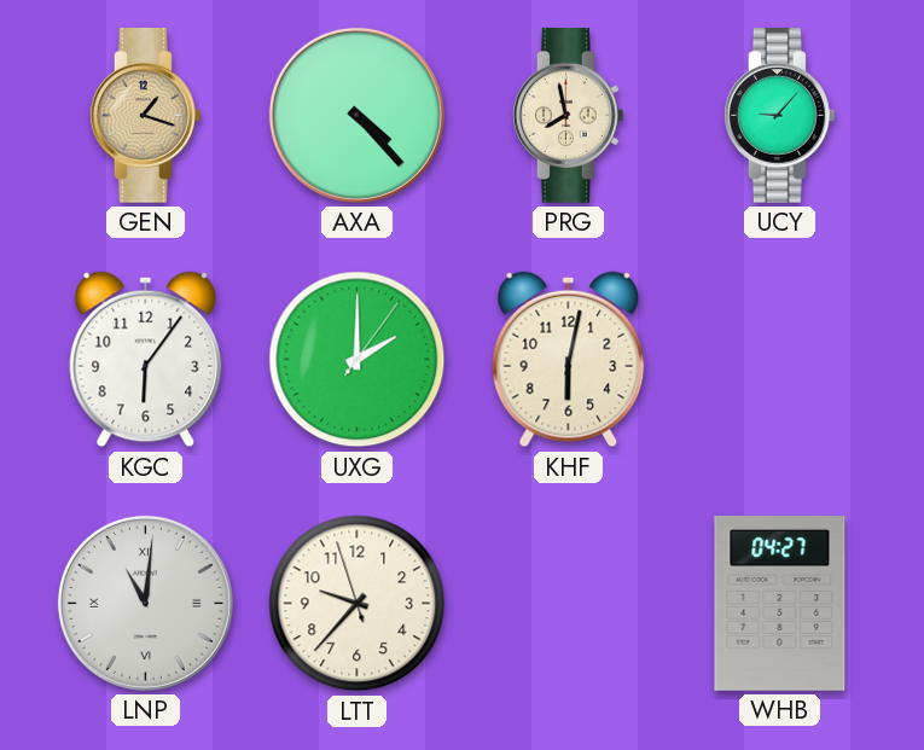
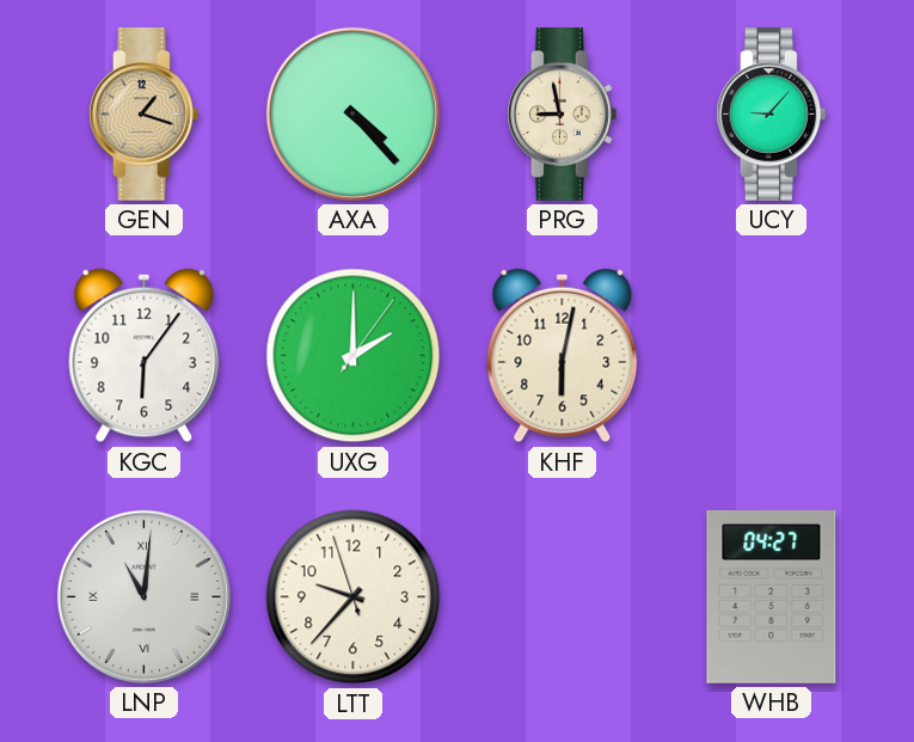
PRG: 7:58 -> 8:58 (562, 115)
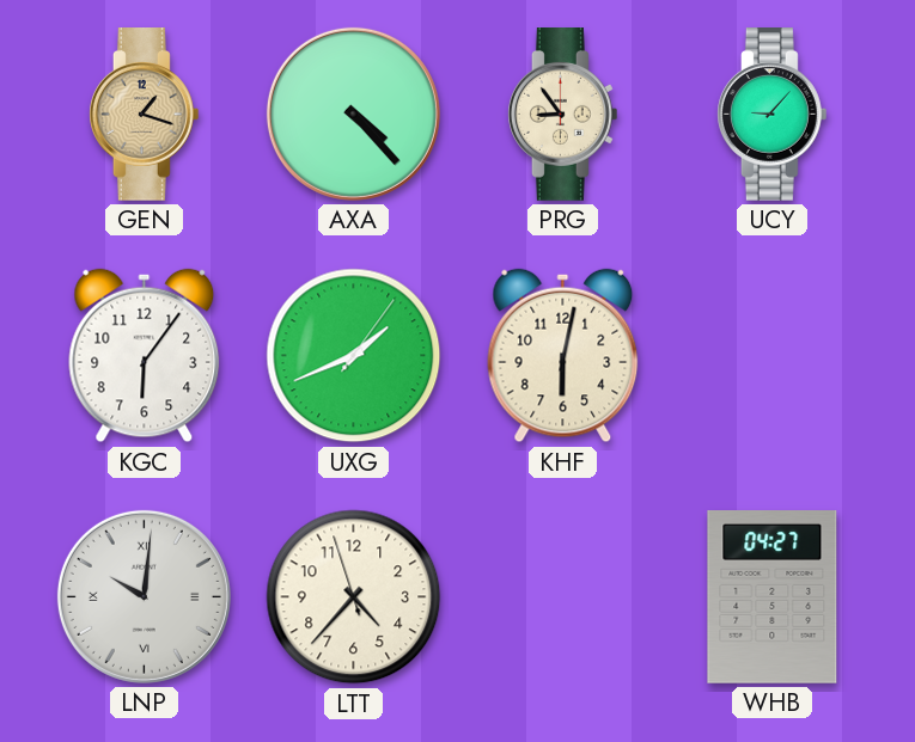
PRG: 8:58 -> 8:54 (562, 115)
UXG: 2:00 -> 1:41 (354, 356)
LNP: 11:01 -> 10:01 (144, 596)
LTT: 9:36 -> 4:36 (354, 597)
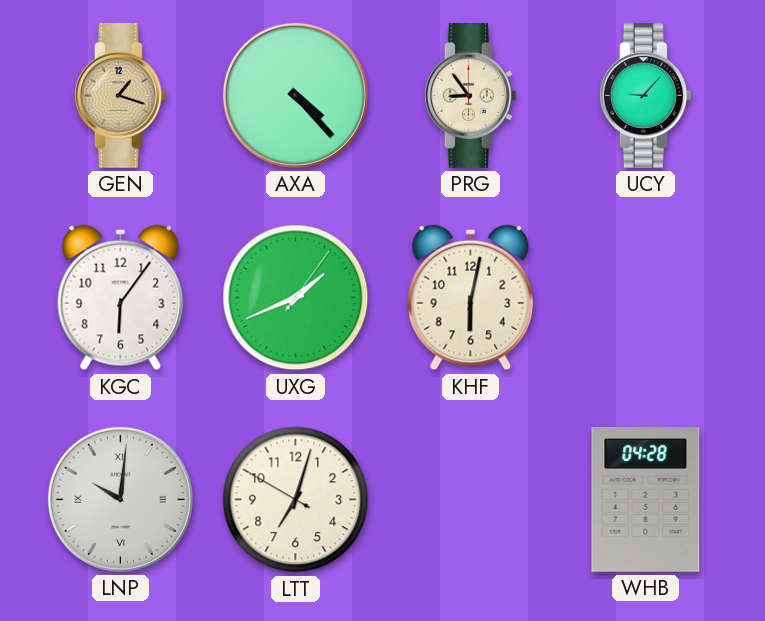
LTT: 4:36 -> 7:02 (296, 500)
WHB: 04:27 -> 04:28 (646, 500)
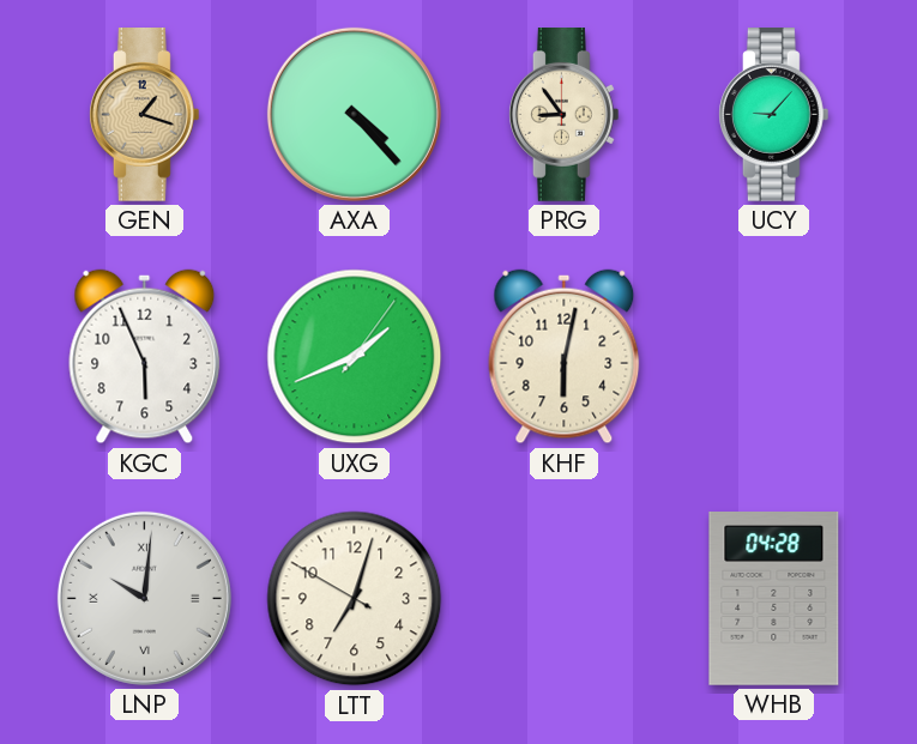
KGC: 6:06 -> 5:56 (145, 357)
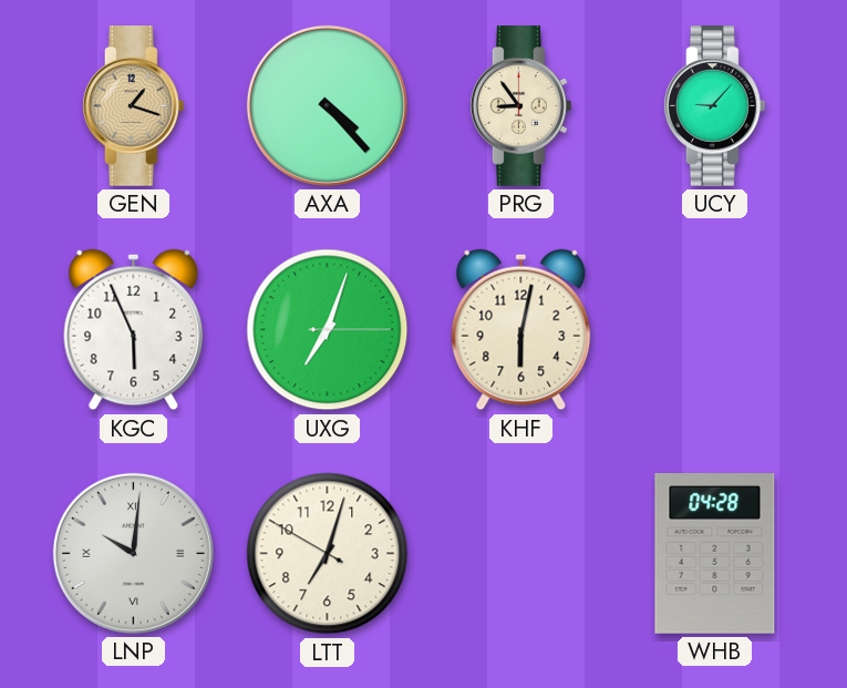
UXG: 1:41 -> 7:03 (328, 330)
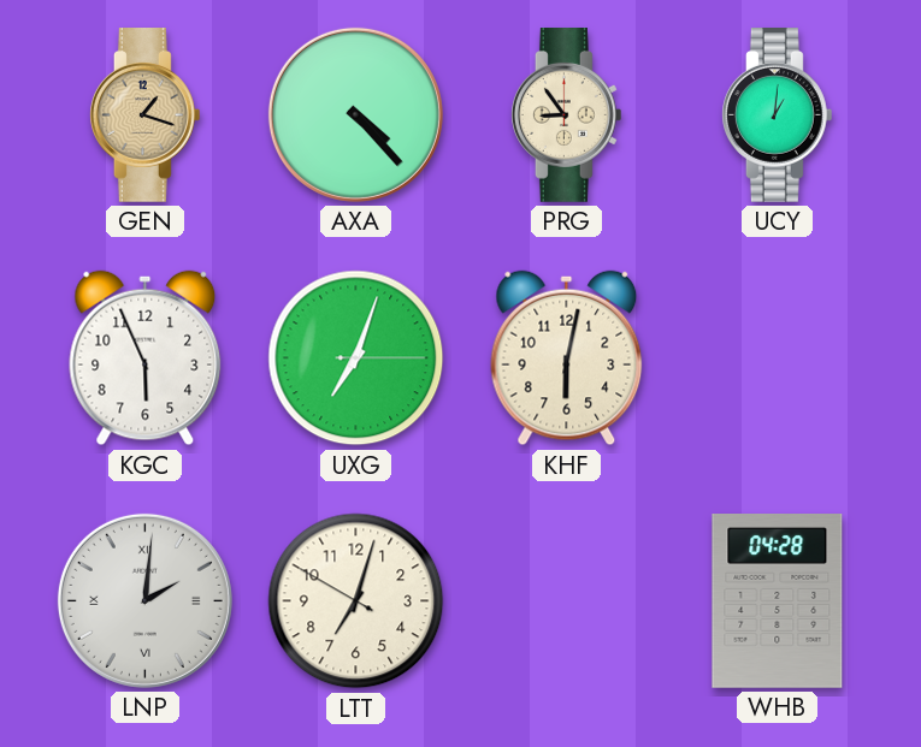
UCY: 9:07 -> 1:01 (777, 115)
LNP: 10:01 -> 2:01 (144, 600)
